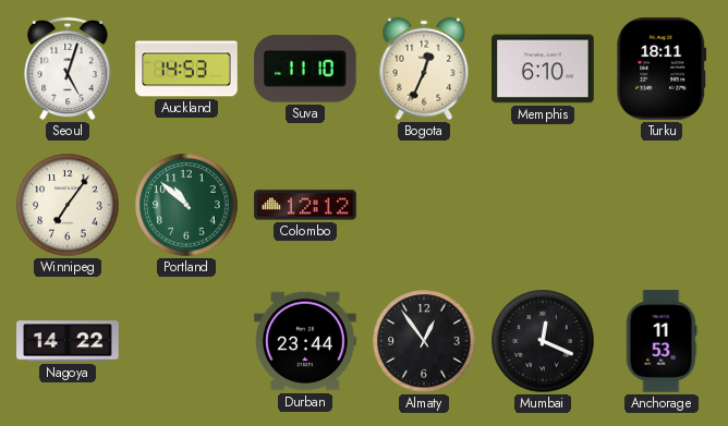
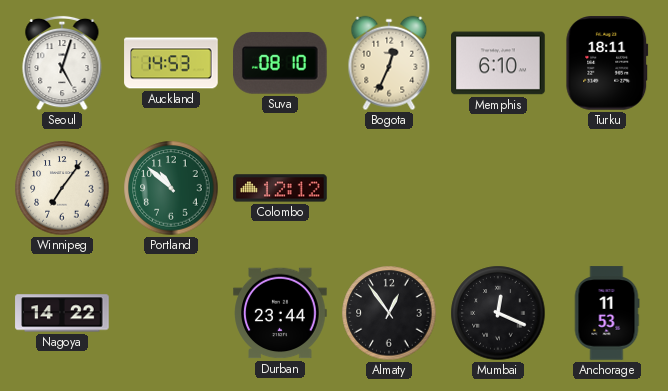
Suva: 11:10 -> 08:10 (281, 63)
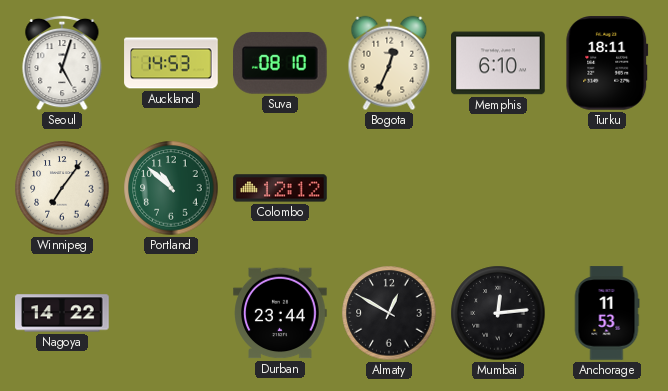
Almaty: 12:54 -> 12:50 (389, 313)
Mumbai: 12:19 -> 12:14 (498, 313)
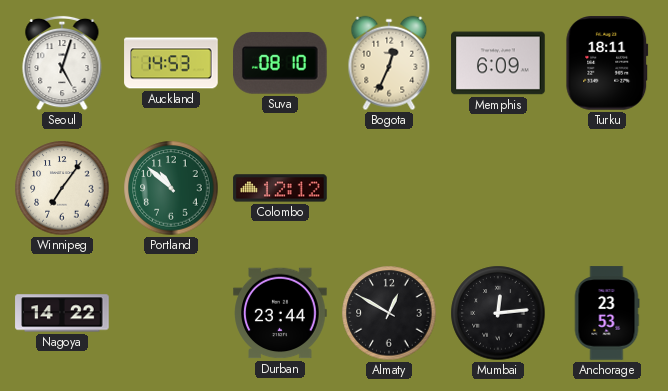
Memphis: 6:10 -> 6:09 (498, 63)
Anchorage: 11:53 -> 23:53 (607, 313)
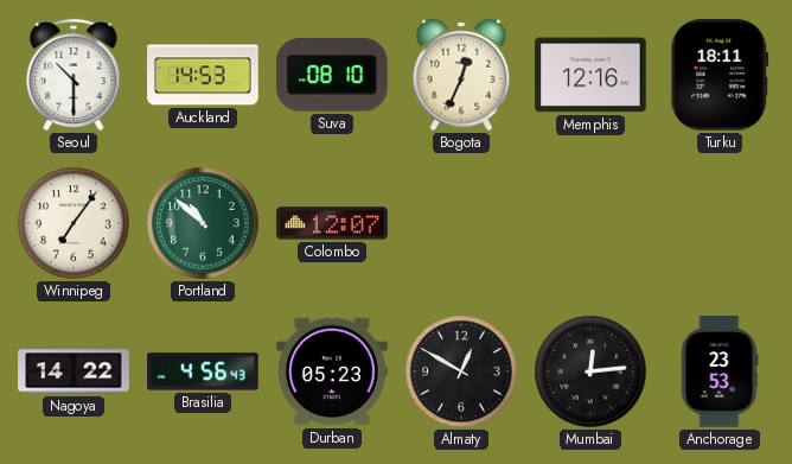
Seoul: 5:03 -> 10:30 (74, 75)
Memphis: 6:09 -> 12:16 (590, 75)
Colombo: 12:12 -> 12:07 (332, 223)
Brasilia: none -> 4:56 (203, 371)
Durban: 23:44 -> 05:23 (332, 371)
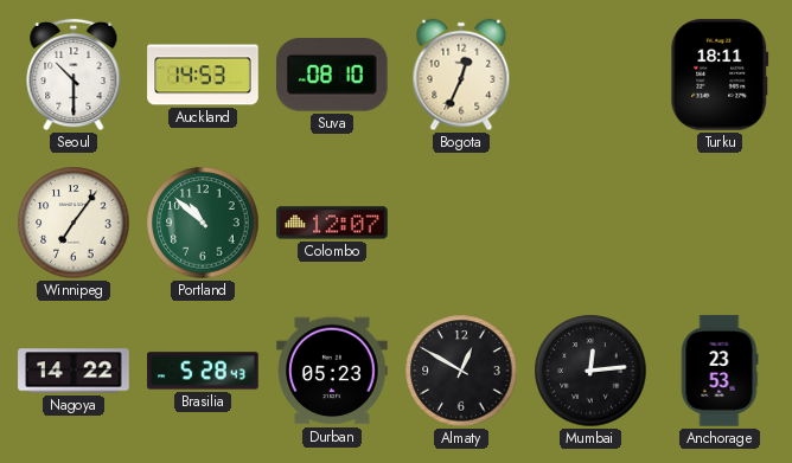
Memphis: 12:16 -> none (590, 75)
Brasilia: 4:56 -> 5:28 (203, 371)
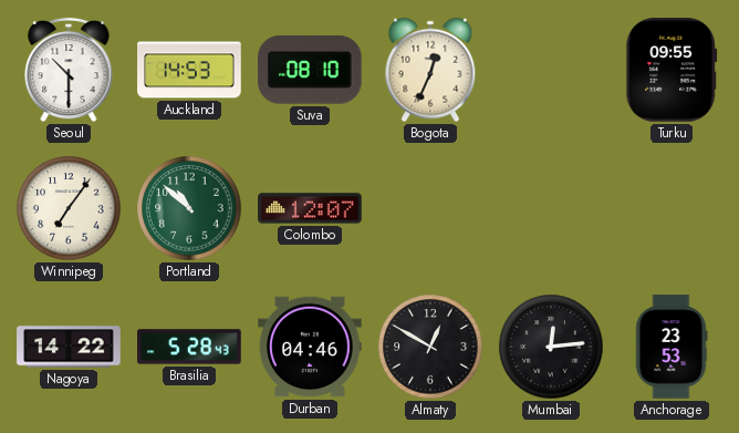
Turku: 18:11 -> 09:55 (672, 70)
Durban: 05:23 -> 04:46 (310, 347)
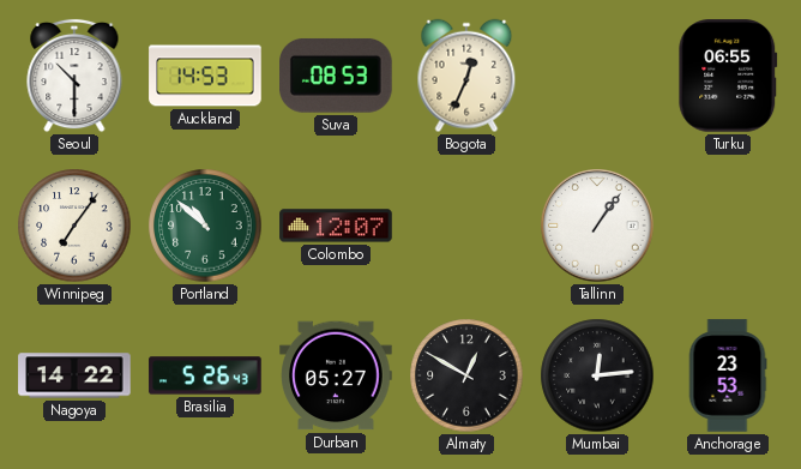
Suva: 08:10 -> 08:53 (337, 76)
Turku: 09:55 -> 06:55 (728, 76)
Tallinn: none -> 1:06 (597, 226)
Brasilia: 5:28 -> 5:26 (205, 375)
Durban: 04:46 -> 05:27 (336, 375)
